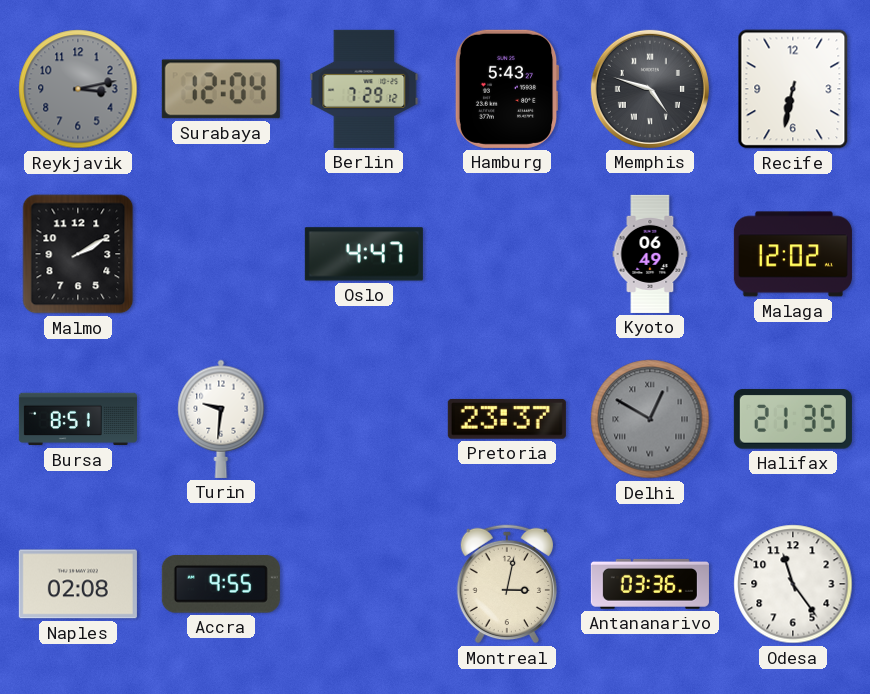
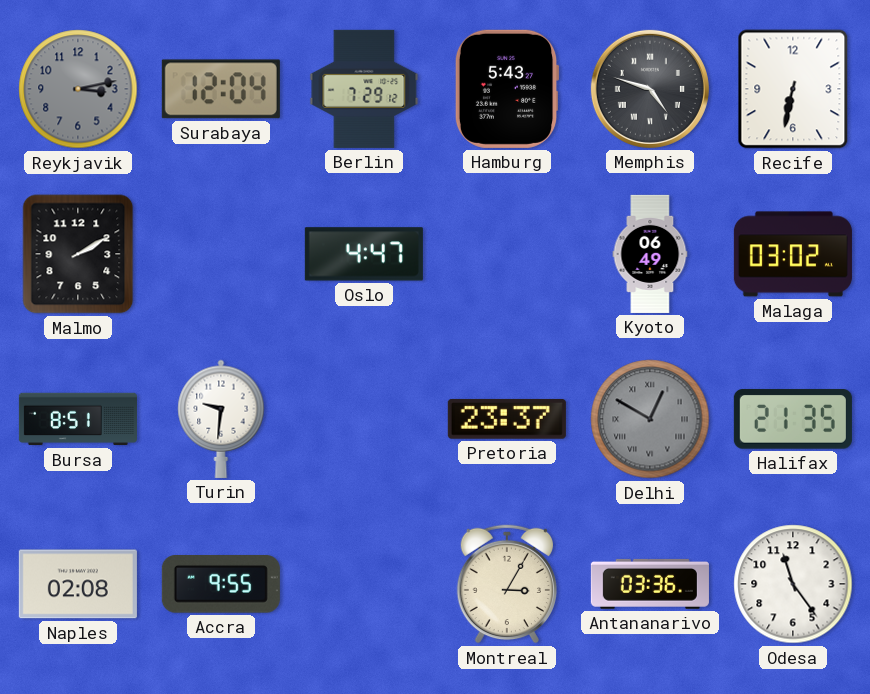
Malaga: 12:02 -> 03:02 (793, 254)
Montreal: 3:02 -> 3:05 (506, 584)
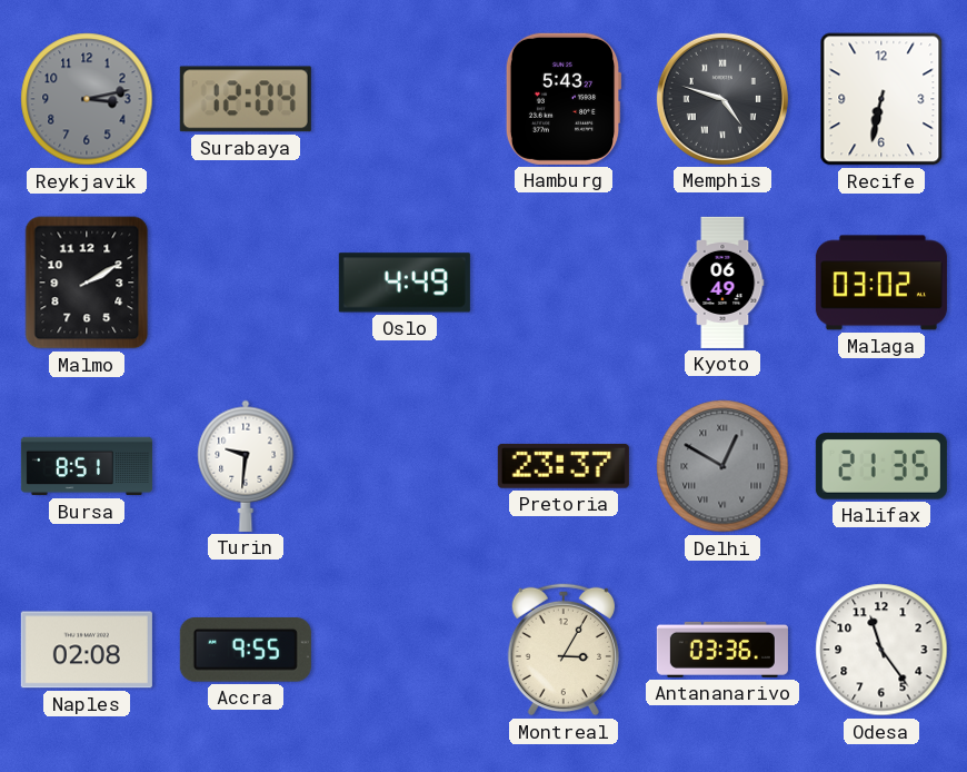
Berlin: 7:29 -> none (364, 89)
Oslo: 4:47 -> 4:49 (405, 283)
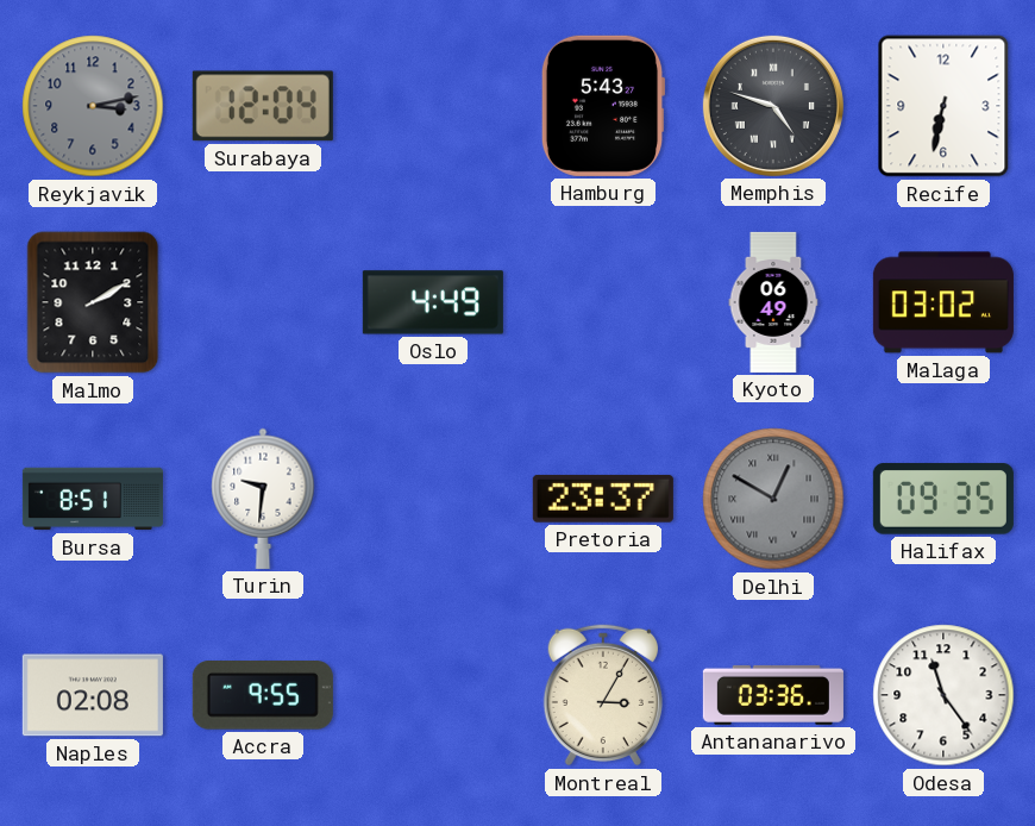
Halifax: 21:35 -> 09:35 (943, 499)
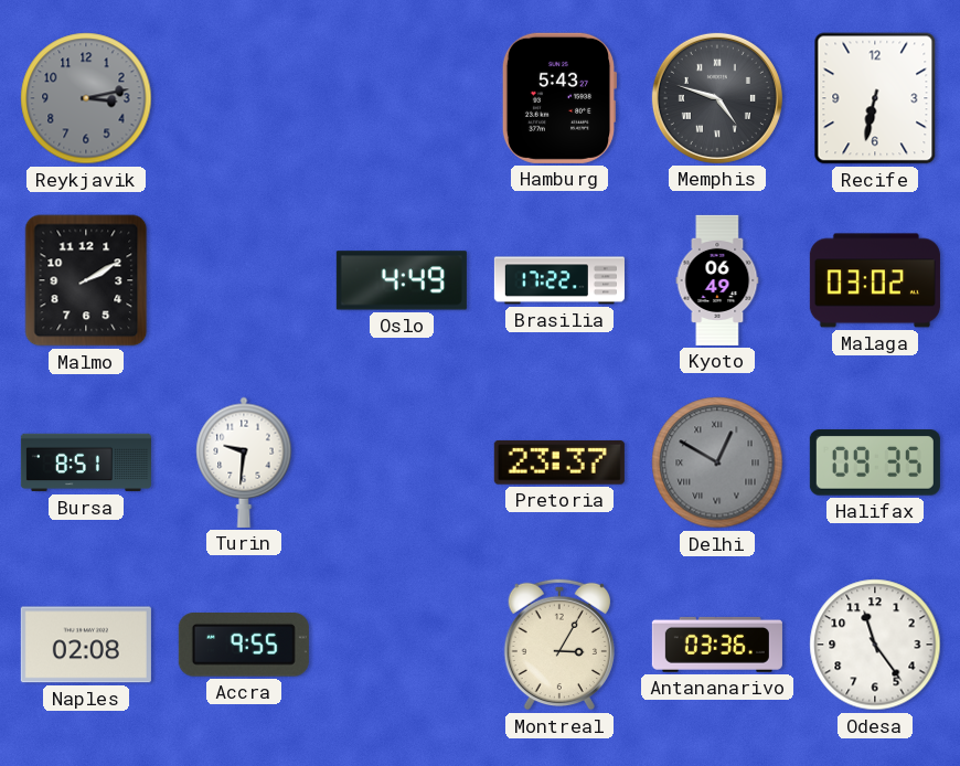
Surabaya: 12:04 -> none (263, 106)
Brasilia: none -> 17:22 (559, 280)
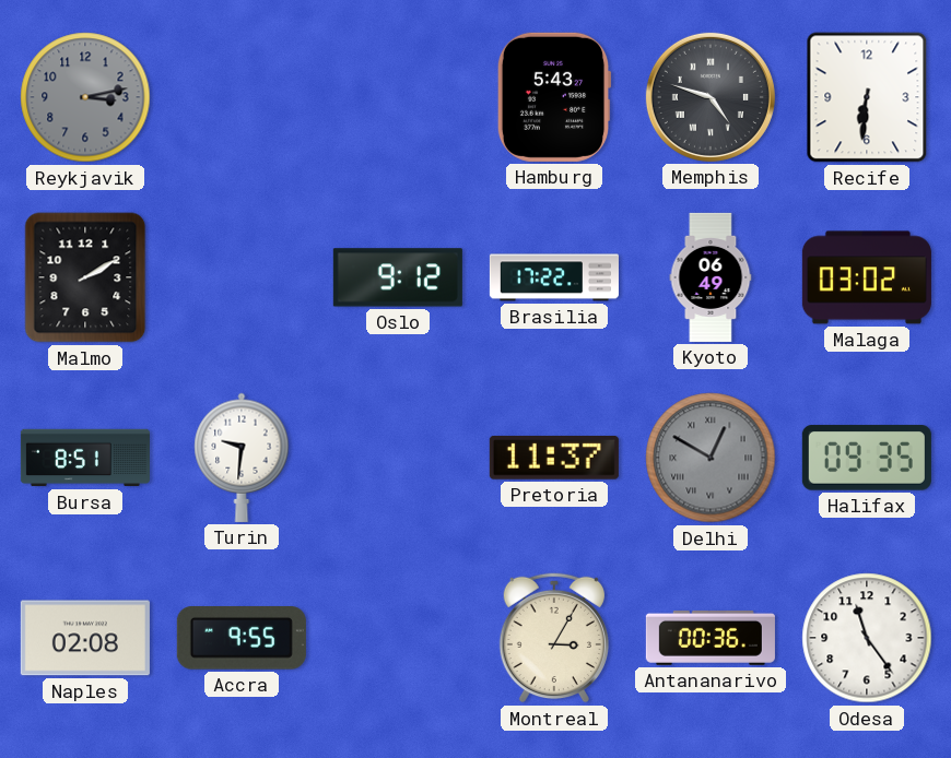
Recife: 6:32 -> 6:31 (867, 97)
Oslo: 4:49 -> 9:12 (398, 277)
Pretoria: 23:37 -> 11:37 (554, 458)
Antananarivo: 03:36 -> 00:36 (711, 638)
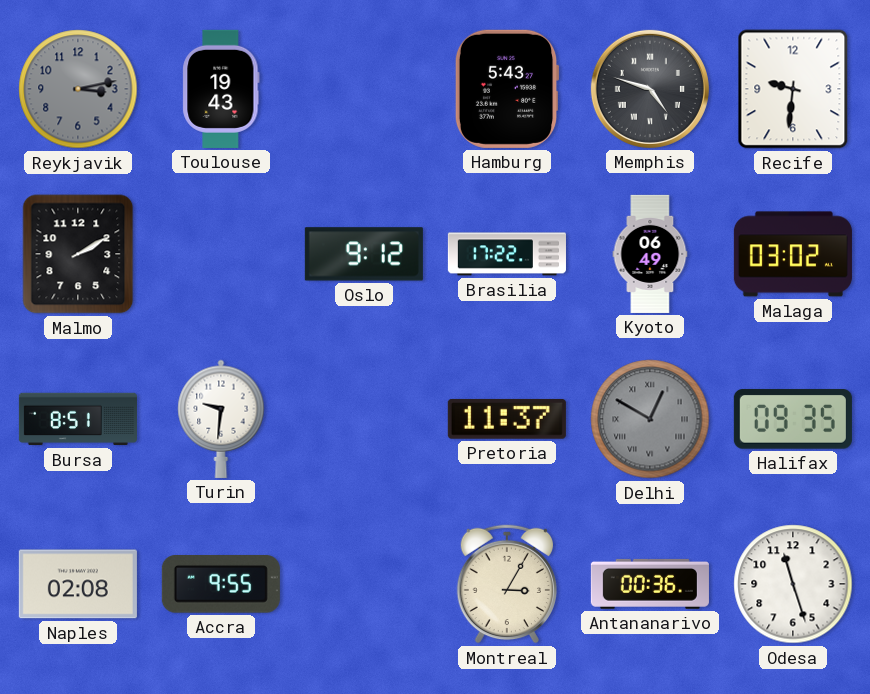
Toulouse: none -> 19:43 (221, 89)
Recife: 6:31 -> 9:31 (793, 89)
Odesa: 11:24 -> 11:27 (793, 584)
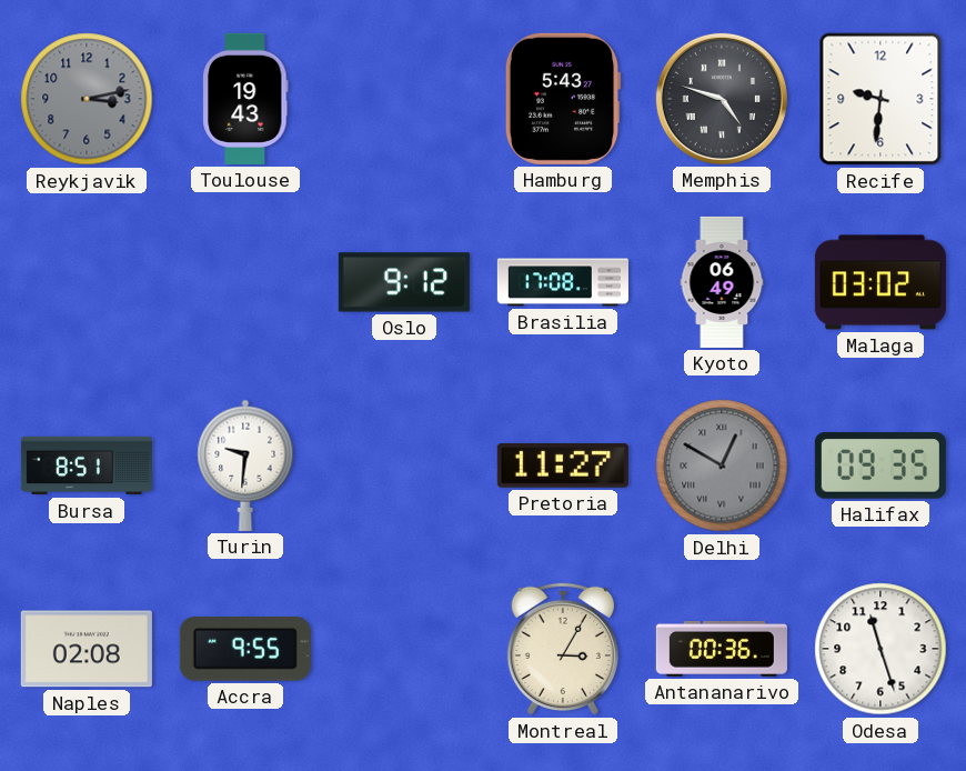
Malmo: 2:10 -> none (78, 254)
Brasilia: 17:22 -> 17:08 (563, 282)
Pretoria: 11:37 -> 11:27 (563, 465)
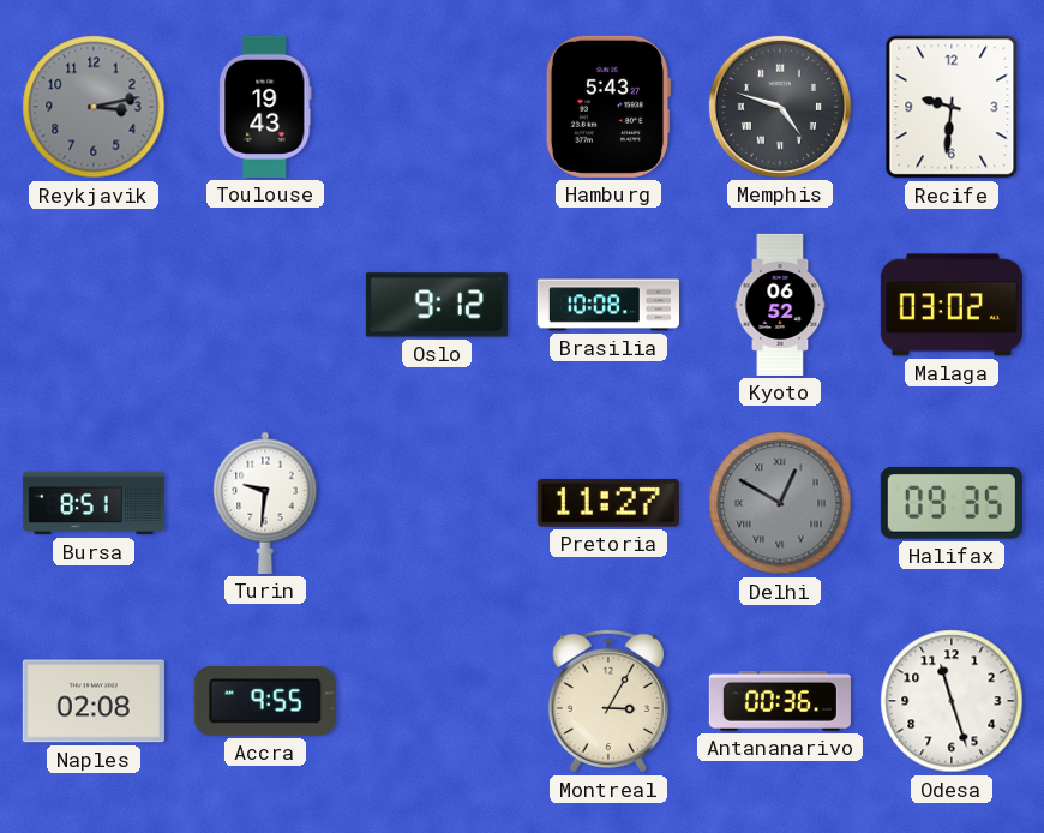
Brasilia: 17:08 -> 10:08 (608, 305)
Kyoto: 06:49 -> 06:52 (780, 305)
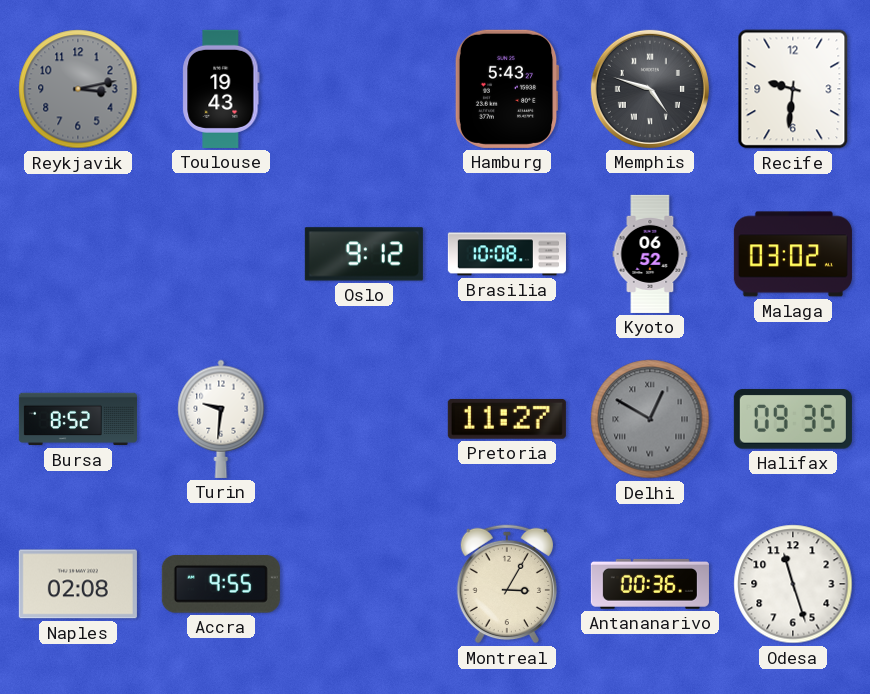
Bursa: 8:51 -> 8:52 (78, 419)
